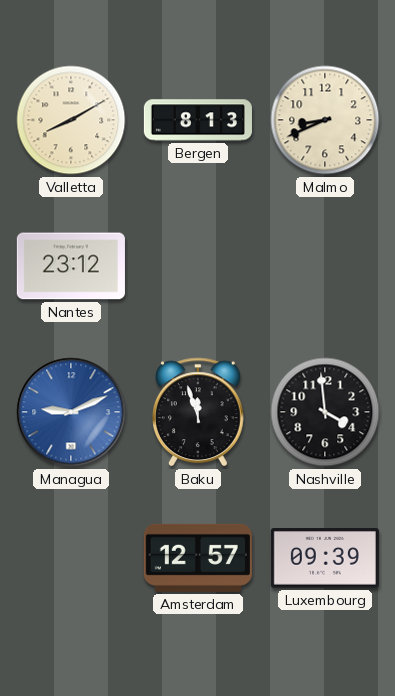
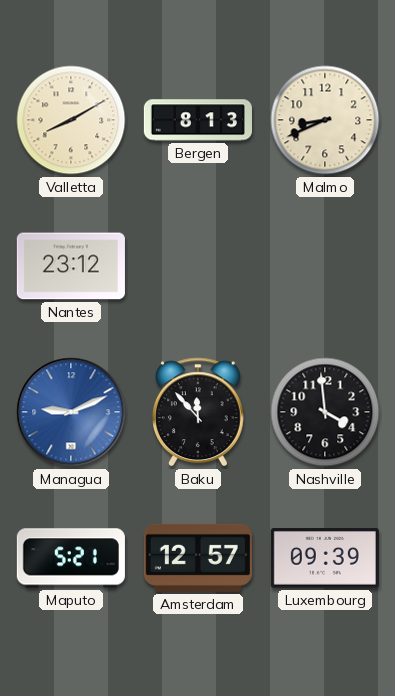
Baku: 11:57 -> 11:53 (198, 412)
Maputo: none -> 5:21 (71, 558)
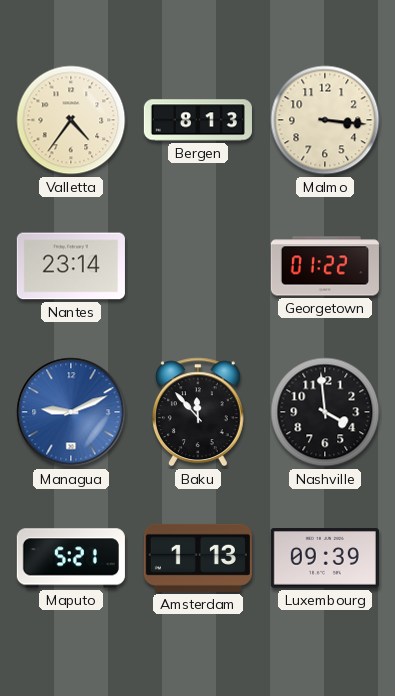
Valletta: 8:10 -> 4:36 (71, 120)
Malmo: 8:41 -> 3:16 (325, 120)
Nantes: 23:12 -> 23:14 (71, 266)
Georgetown: none -> 01:22 (325, 266)
Amsterdam: 12:57 -> 1:13 (198, 558)
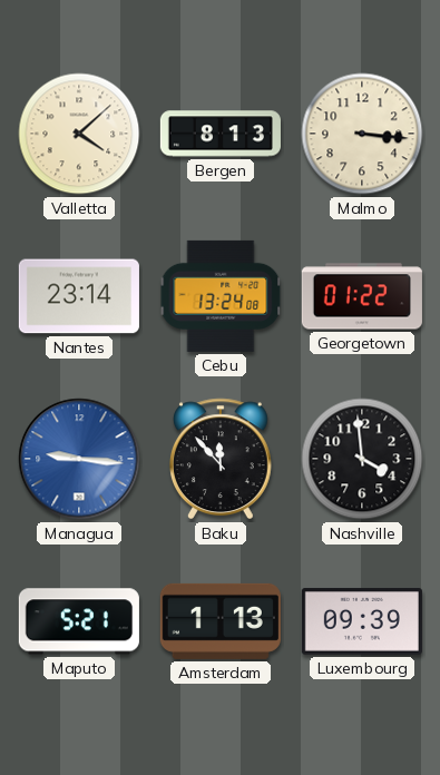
Valletta: 4:36 -> 4:08 (79, 134)
Cebu: none -> 13:24 (221, 296)
Managua: 9:11 -> 9:16 (79, 459)
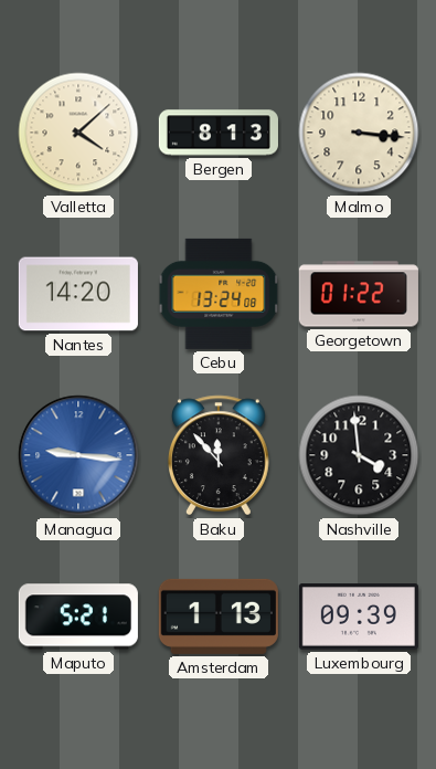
Nantes: 23:14 -> 14:20 (78, 294)
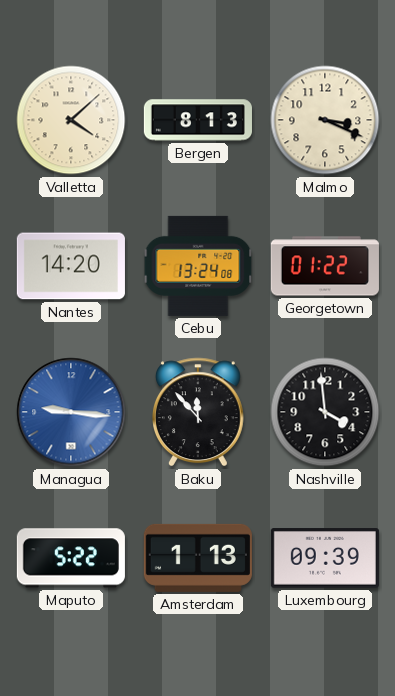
Malmo: 3:16 -> 3:19 (325, 120)
Maputo: 5:21 -> 5:22 (71, 558)
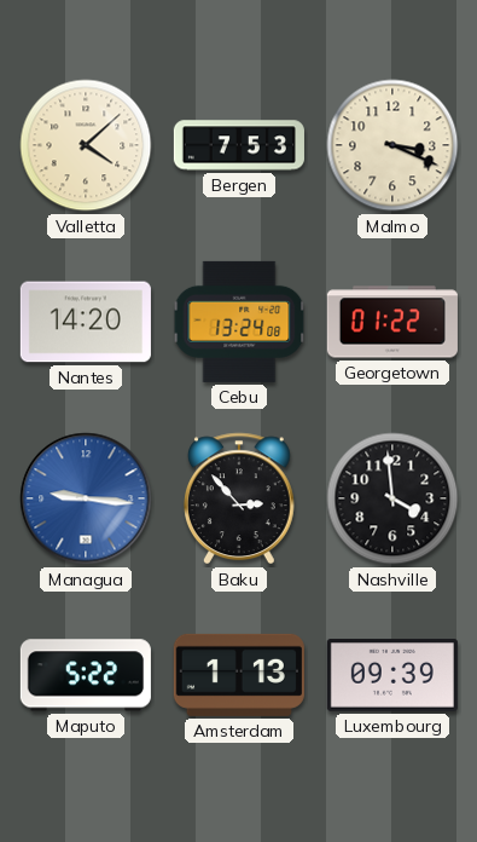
Bergen: 8:13 -> 7:53 (239, 145)
Baku: 11:53 -> 2:53 (239, 498)
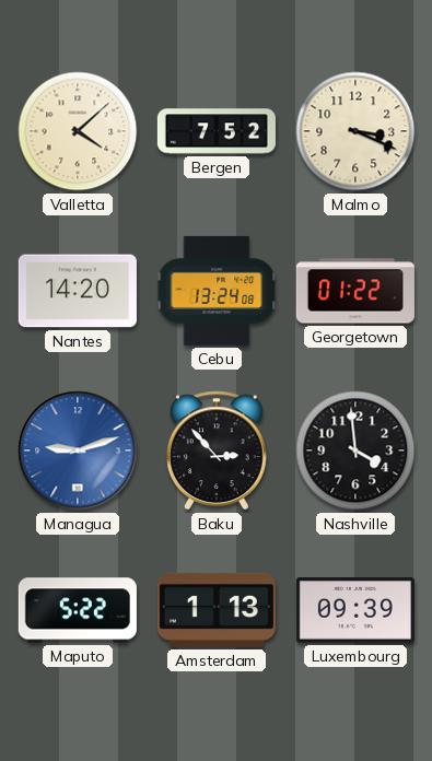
Bergen: 7:53 -> 7:52 (217, 131)
Managua: 9:16 -> 9:12 (78, 450)
